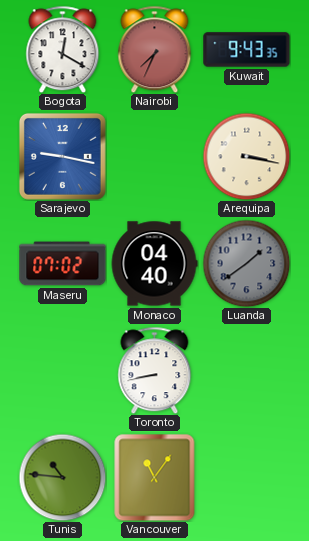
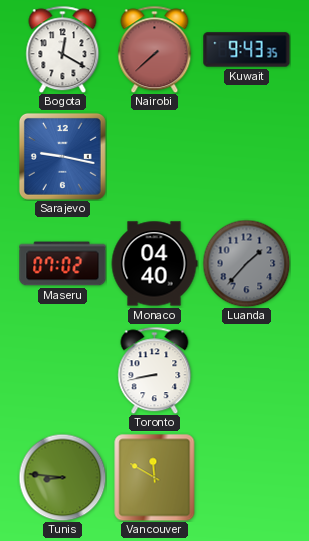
Nairobi: 7:34 -> 7:38 (155, 49)
Arequipa: 3:17 -> none (246, 156)
Luanda: 1:39 -> 1:37 (246, 263)
Tunis: 10:46 -> 8:46 (62, 477)
Vancouver: 11:06 -> 11:50 (155, 477)
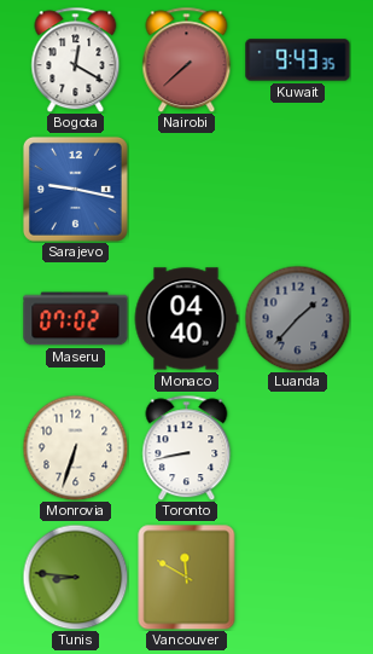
Monrovia: none -> 6:33 (75, 447)
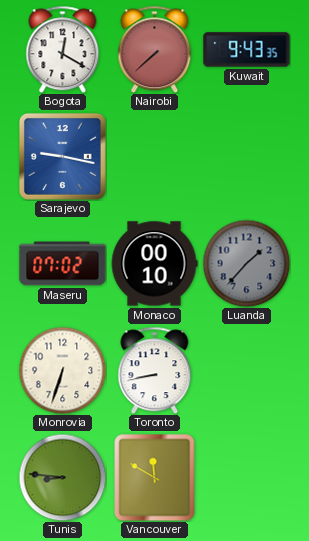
Monaco: 04:40 -> 00:10 (154, 264)
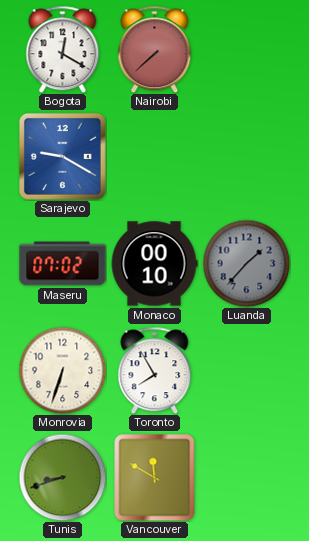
Kuwait: 9:43 -> none (247, 50)
Sarajevo: 9:17 -> 9:20 (62, 156)
Toronto: 8:43 -> 7:55 (155, 370)
Tunis: 8:46 -> 8:42 (62, 477)
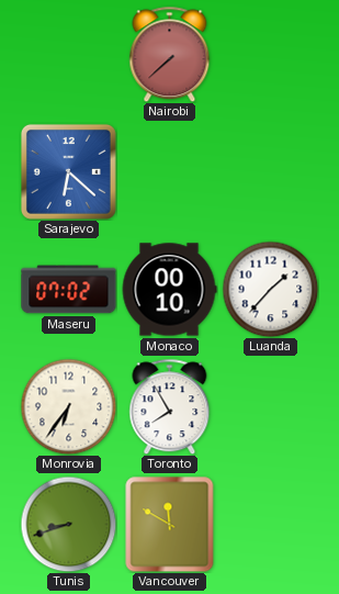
Bogota: 12:20 -> none (63, 49)
Sarajevo: 9:20 -> 6:22 (68, 171)
Luanda dial: grey -> white (270, 289)
Monrovia: 6:33 -> 6:36 (68, 406)
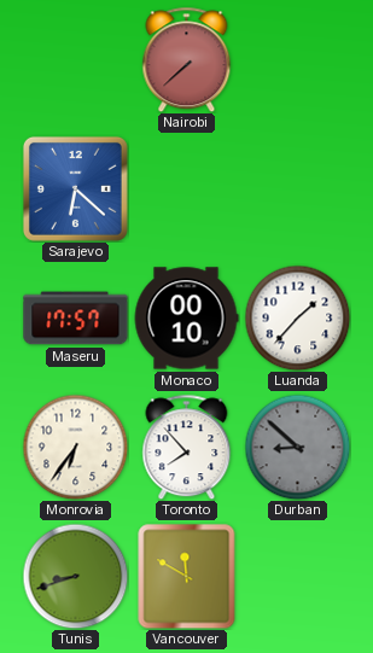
Maseru: 07:02 -> 17:57 (76, 319)
Toronto: 7:55 -> 7:53 (187, 447)
Durban: none -> 8:52 (297, 447)
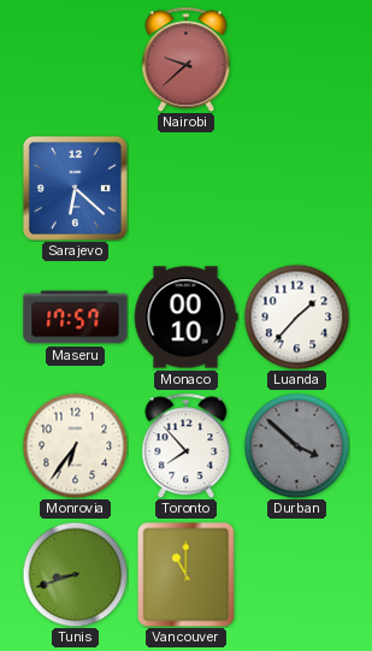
Nairobi: 7:38 -> 9:38 (187, 59)
Durban: 8:52 -> 3:52 (296, 445)
Vancouver: 11:50 -> 11:00 (187, 574)
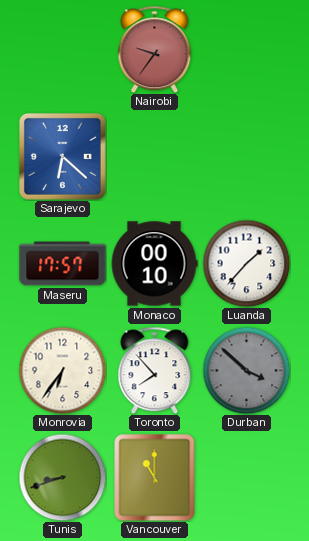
Nairobi: 9:38 -> 9:36 (155, 49)
